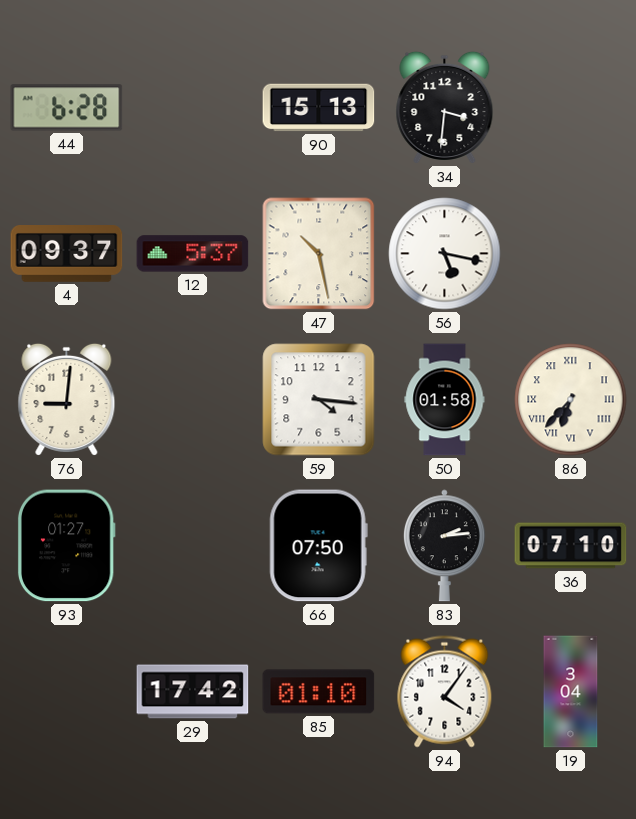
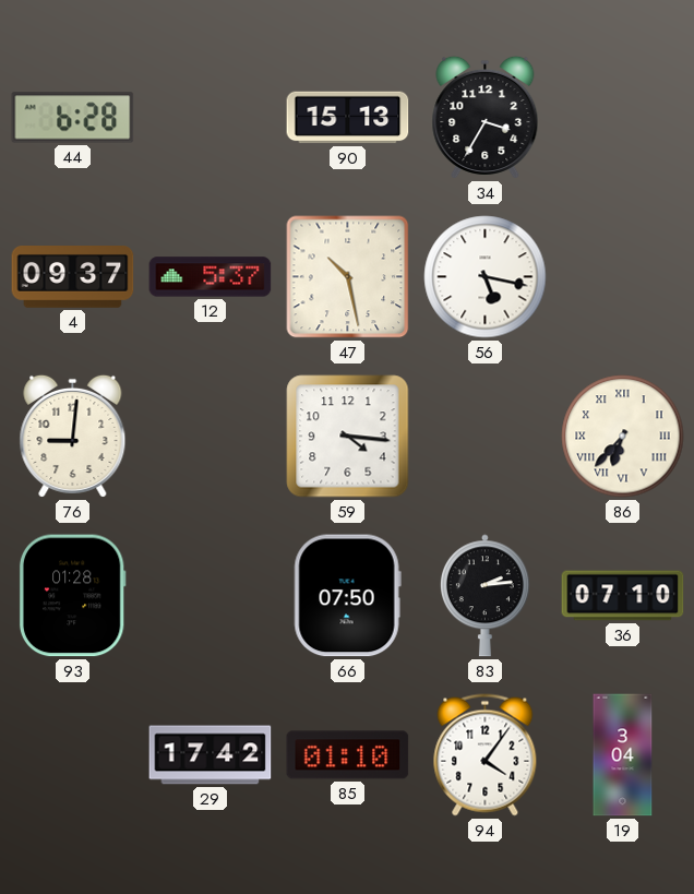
34: 3:31 -> 3:35 (486, 117)
50: 01:58 -> none (445, 400)
93: 01:27 -> 01:28 (72, 596)
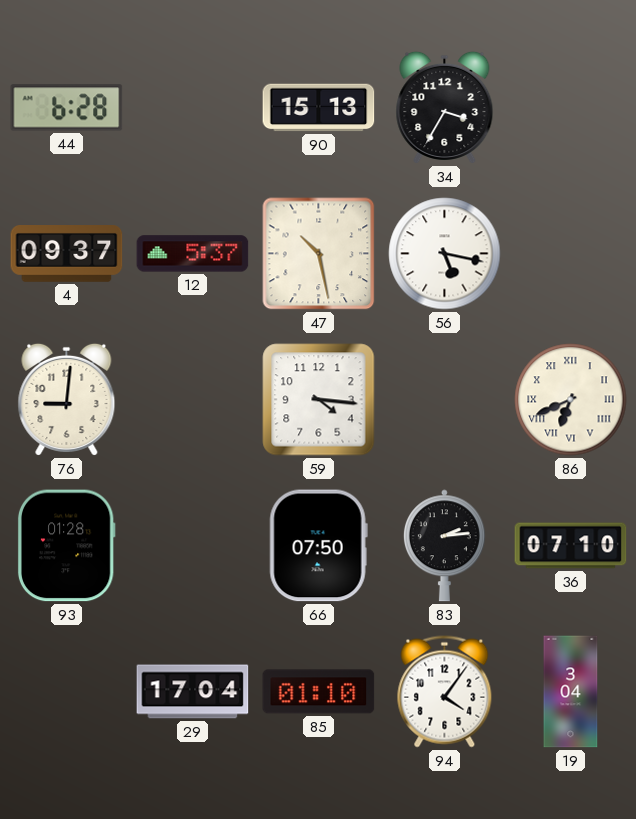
86: 6:37 -> 6:41 (571, 400)
29: 17:42 -> 17:04 (193, 692)
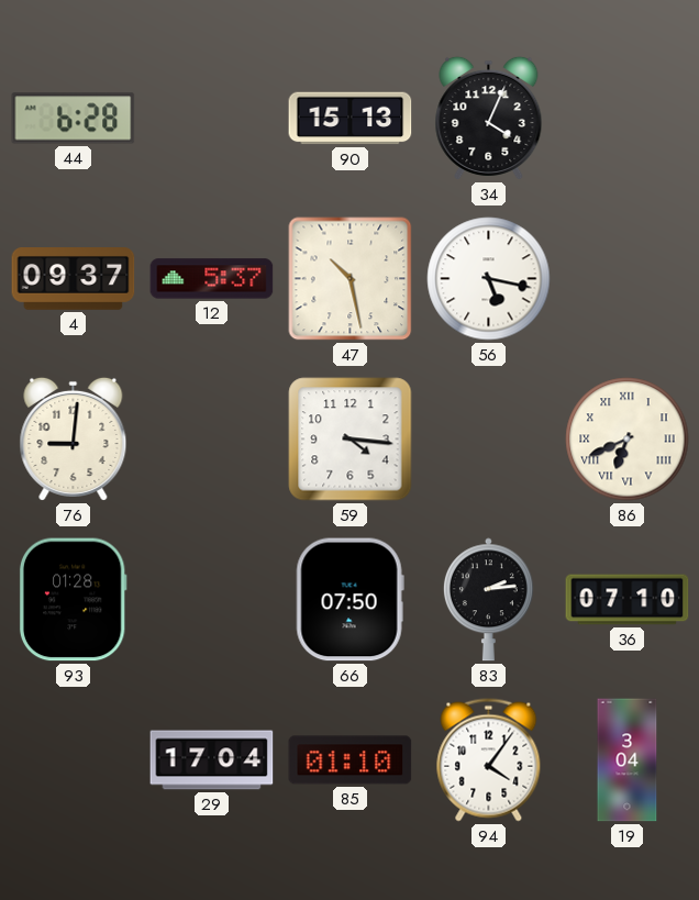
34: 3:35 -> 4:04 (489, 118)
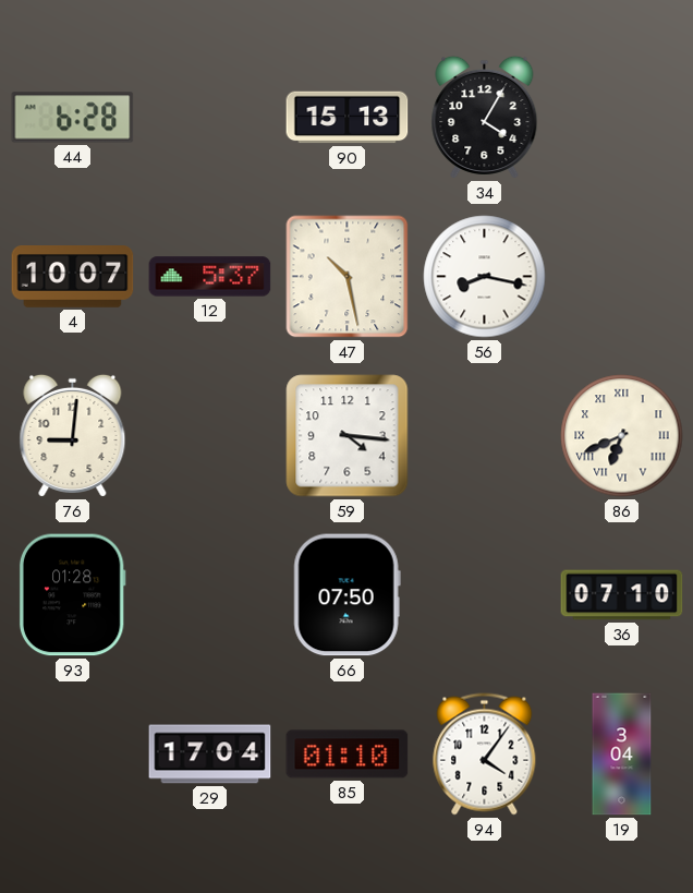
34: 4:04 -> 4:05 (485, 117)
4: 09:37 -> 10:07 (73, 277)
56: 5:17 -> 8:17 (485, 277)
83: 2:14 -> none (488, 600)
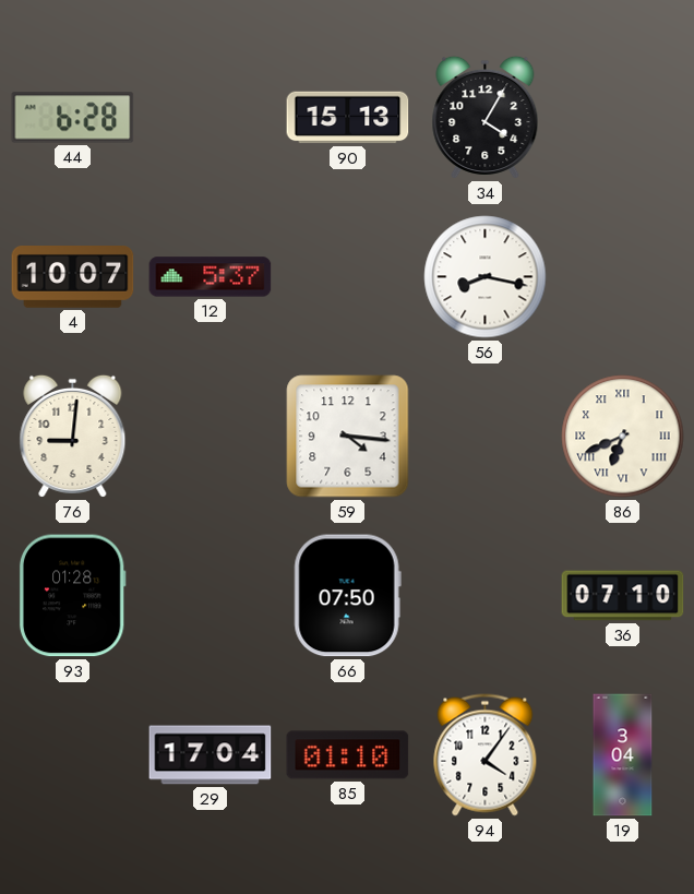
47: 10:28 -> none (348, 277)
